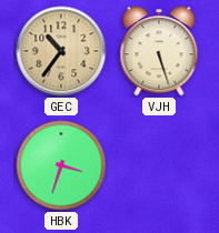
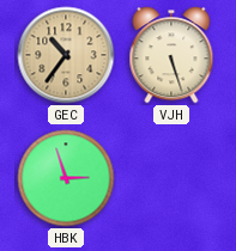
HBK: 3:33 -> 2:57 (66, 178)
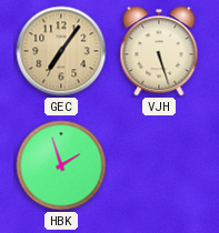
GEC: 10:36 -> 7:06 (61, 51)
HBK: 2:57 -> 1:57 (61, 165)
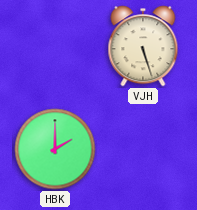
GEC: 7:06 -> none (61, 51)
HBK: 1:57 -> 2:00 (55, 149)
